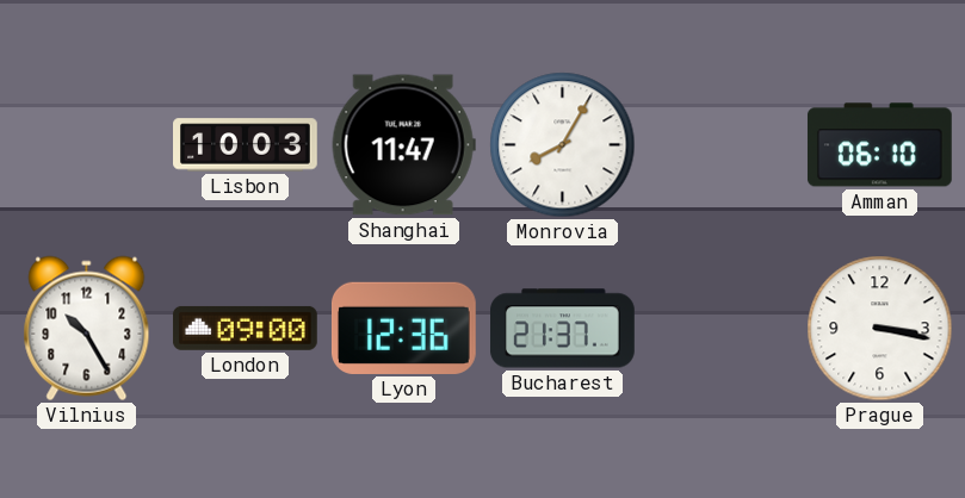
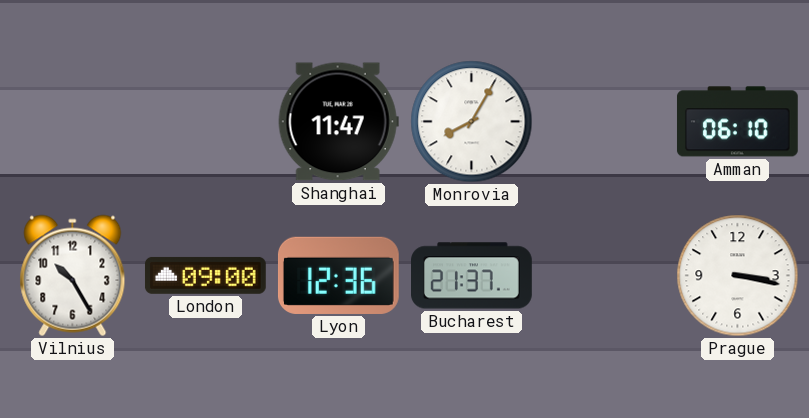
Lisbon: 10:03 -> none (246, 145)
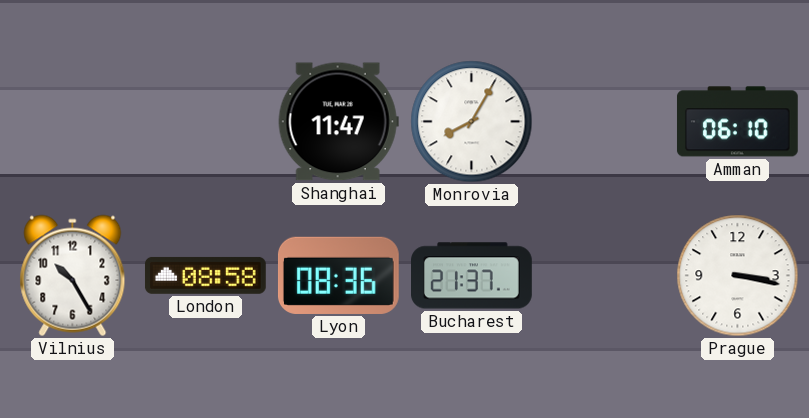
London: 09:00 -> 08:58 (205, 275)
Lyon: 12:36 -> 08:36 (338, 275)
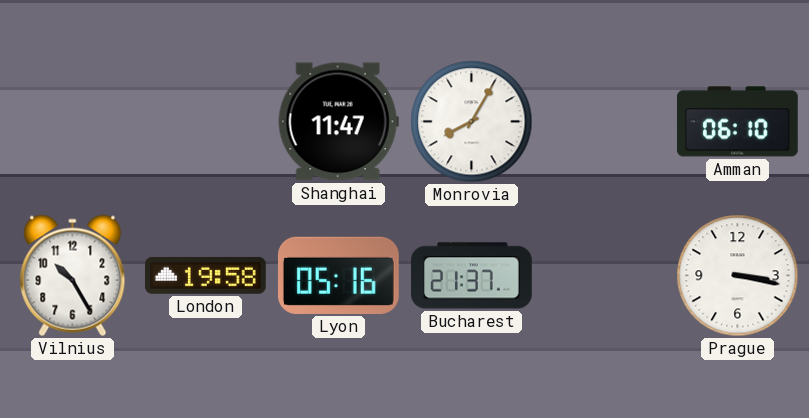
London: 08:58 -> 19:58 (205, 275)
Lyon: 08:36 -> 05:16 (338, 275)
